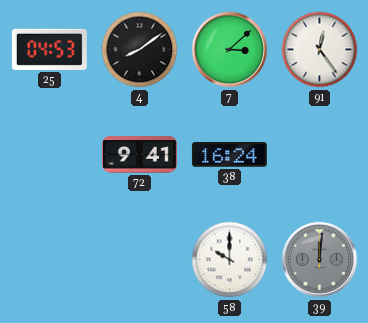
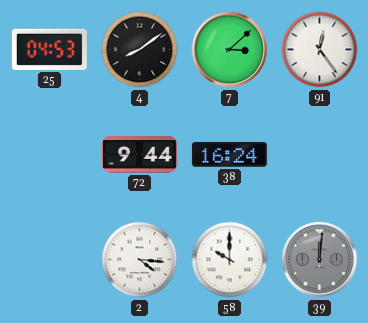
72: 9:41 -> 9:44 (139, 155)
2: none -> 4:16 (140, 260)
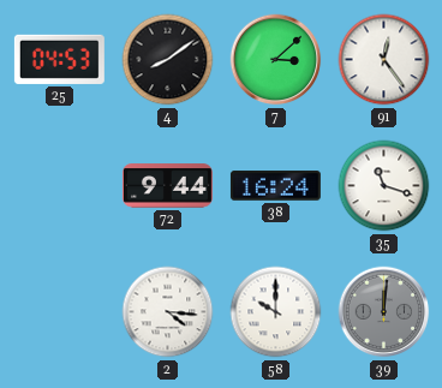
35: none -> 11:18 (384, 186)
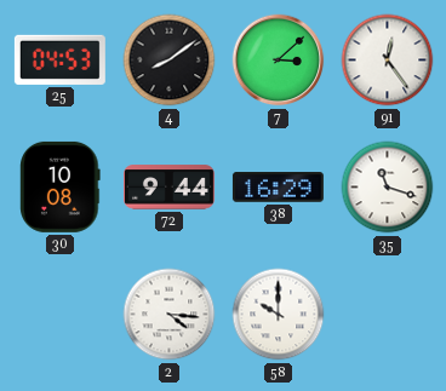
30: none -> 10:08 (61, 186)
38: 16:24 -> 16:29 (278, 188)
39: 12:01 -> none (384, 312)
